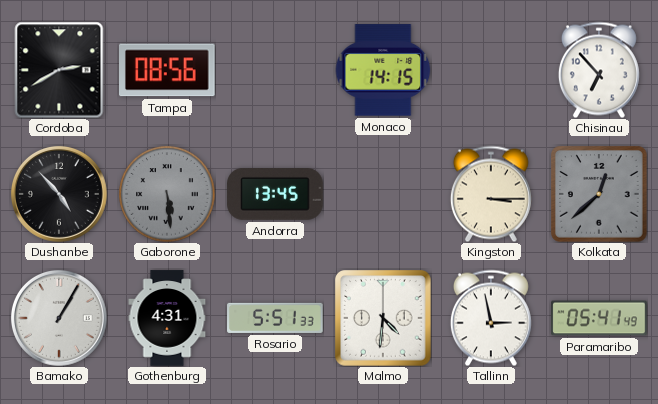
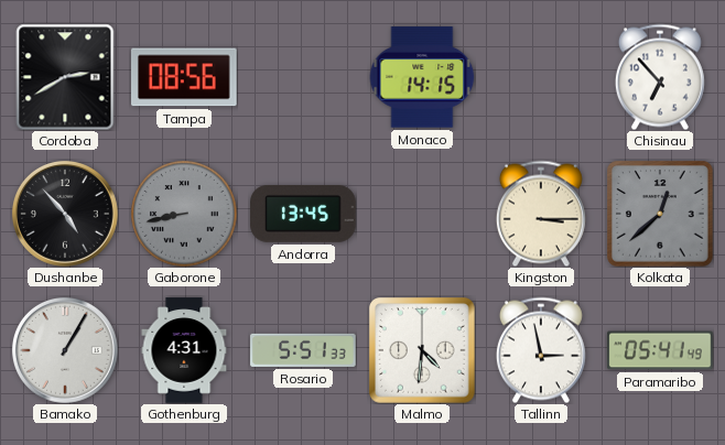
Gaborone: 5:29 -> 8:43 (184, 214)
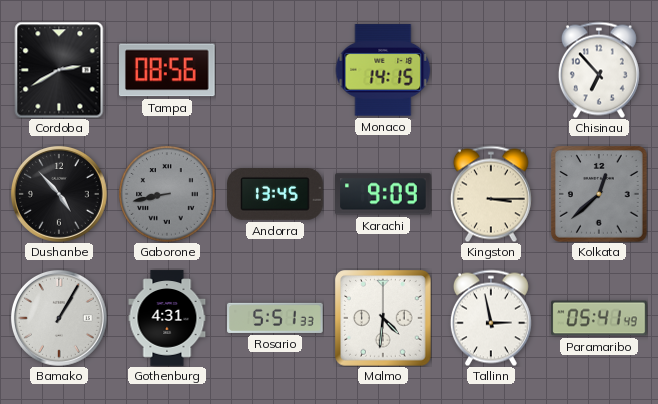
Karachi: none -> 9:09 (383, 194)
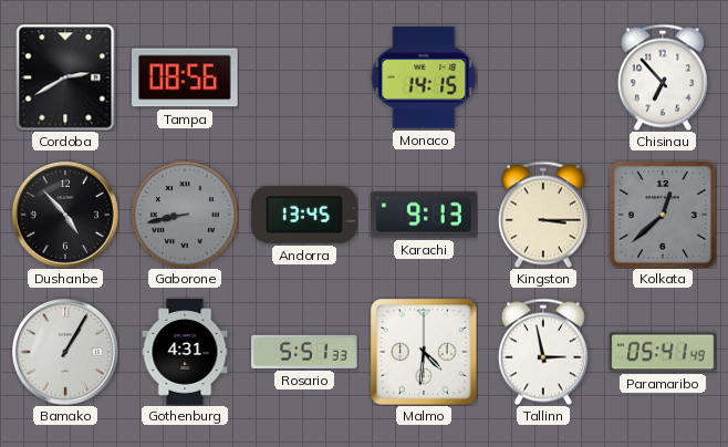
Karachi: 9:09 -> 9:13 (424, 215)
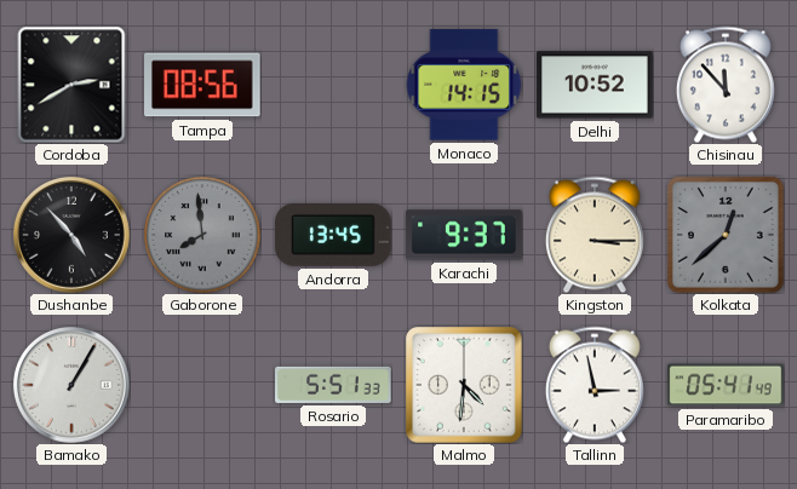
Delhi: none -> 10:52 (595, 85)
Chisinau: 6:53 -> 11:53 (726, 85)
Gaborone: 8:43 -> 7:59 (202, 235)
Karachi: 9:13 -> 9:37 (464, 235)
Gothenburg: 4:31 -> none (185, 352)
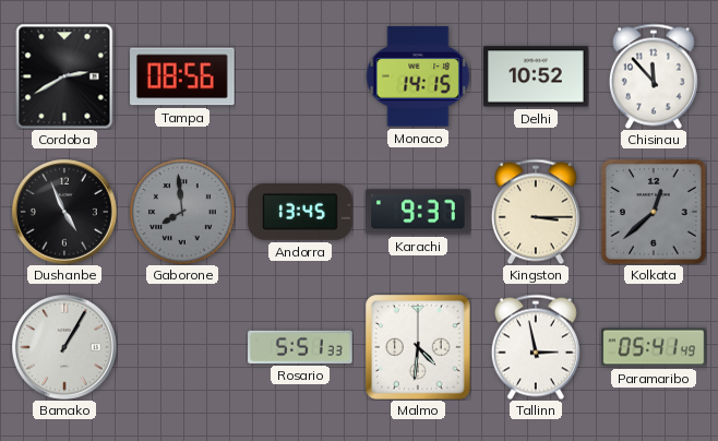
Dushanbe: 4:53 -> 4:56 (64, 212)
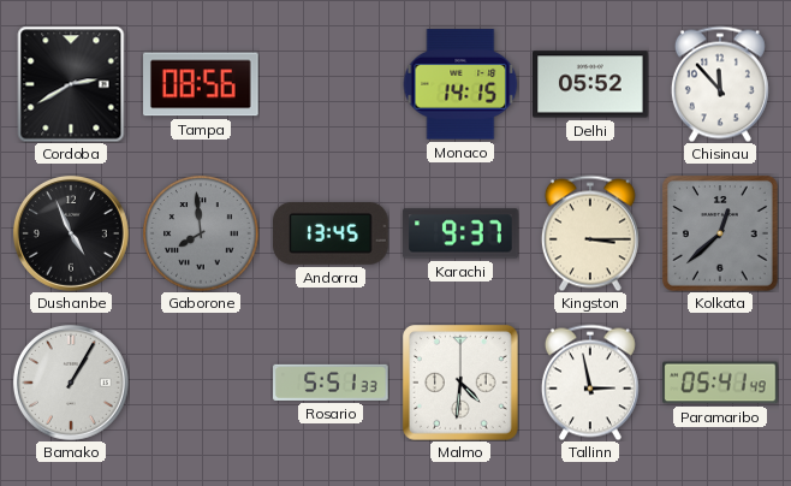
Delhi: 10:52 -> 05:52 (590, 84)
